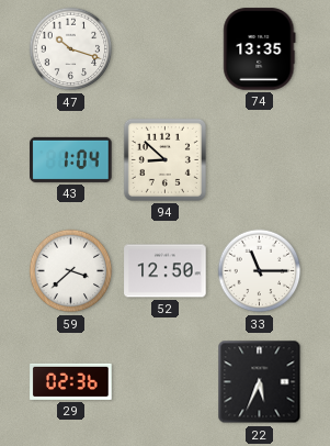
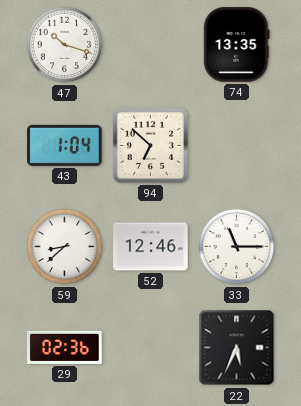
94: 8:52 -> 6:52 (150, 145)
59: 3:38 -> 8:38 (65, 247)
52: 12:50 -> 12:46 (151, 247)
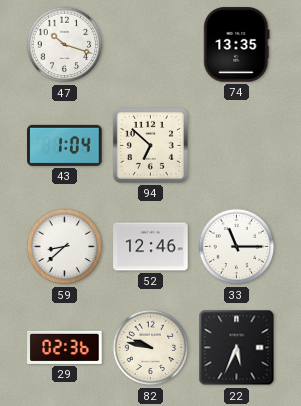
82: none -> 9:47 (151, 348)
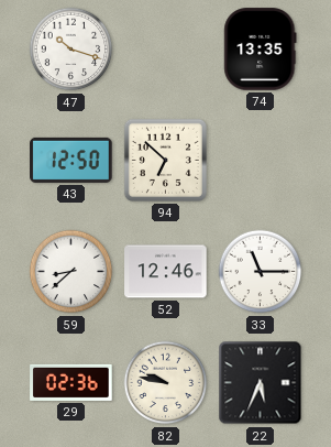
43: 1:04 -> 12:50 (71, 160)
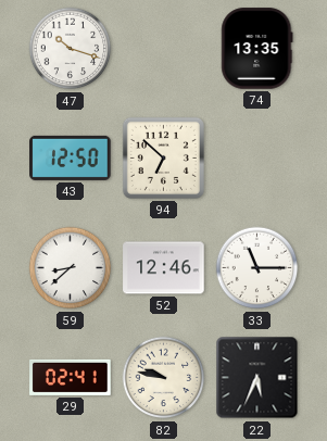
29: 02:36 -> 02:41 (71, 377)
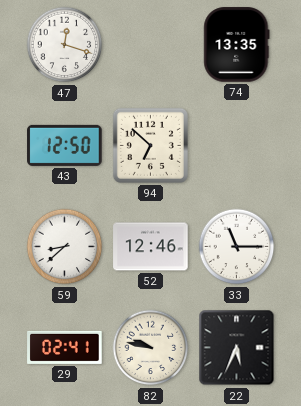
47: 10:18 -> 12:18 (65, 45)
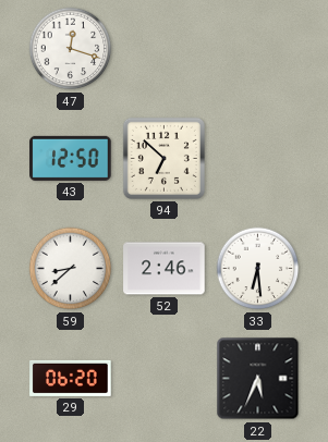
74: 13:35 -> none (237, 45)
52: 12:46 -> 2:46 (165, 269)
33: 11:15 -> 6:29 (258, 269)
29: 02:41 -> 06:20 (71, 378)
82: 9:47 -> none (151, 348)
